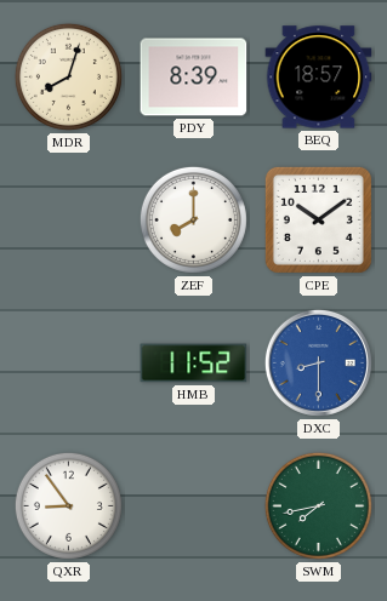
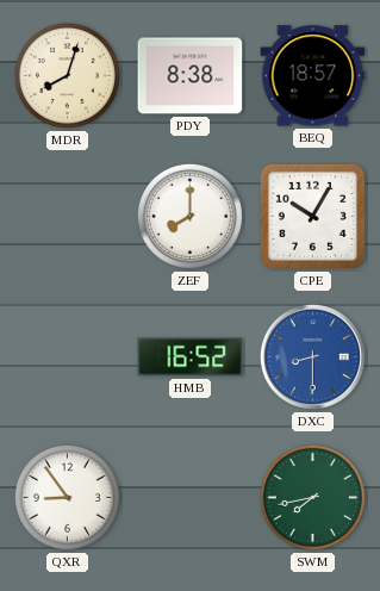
PDY: 8:39 -> 8:38 (191, 76)
CPE: 10:09 -> 10:05 (312, 216)
HMB: 11:52 -> 16:52 (191, 357)
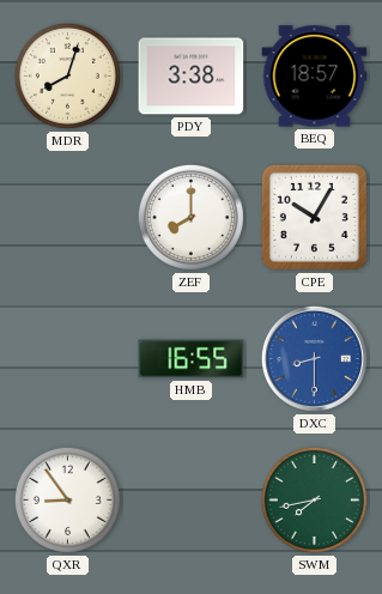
PDY: 8:38 -> 3:38 (192, 77)
HMB: 16:52 -> 16:55 (192, 359)
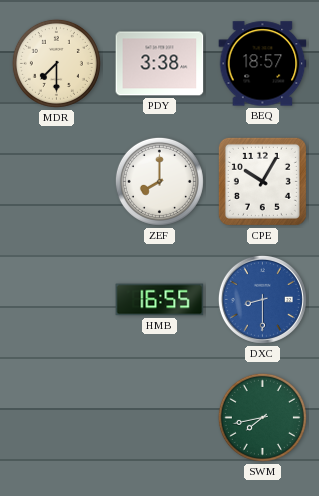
MDR: 8:03 -> 7:30 (56, 63)
QXR: 8:54 -> none (67, 499)
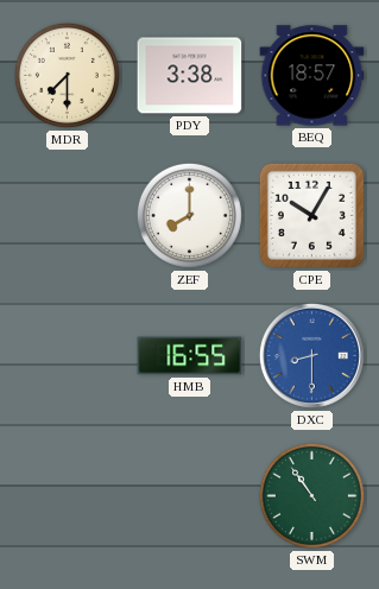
SWM: 7:43 -> 10:54 (311, 495)
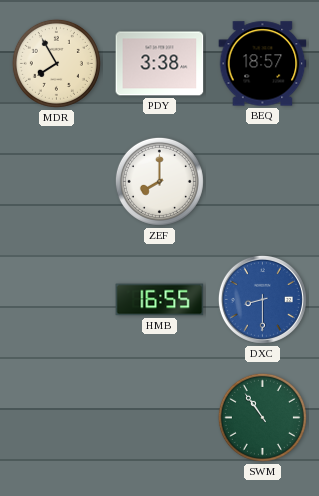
MDR: 7:30 -> 7:55 (56, 63)
CPE: 10:05 -> none (311, 215)
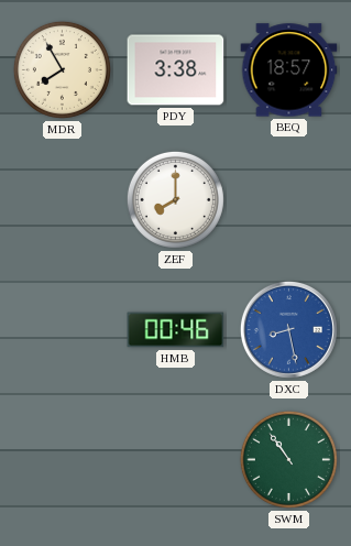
HMB: 16:55 -> 00:46 (176, 330)
DXC: 8:30 -> 8:28 (288, 329)
